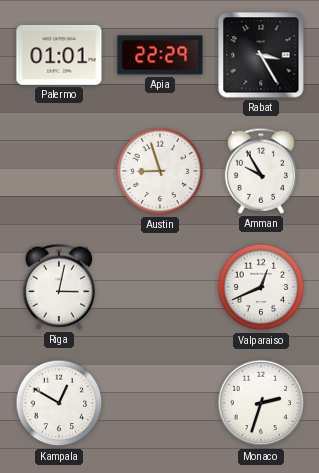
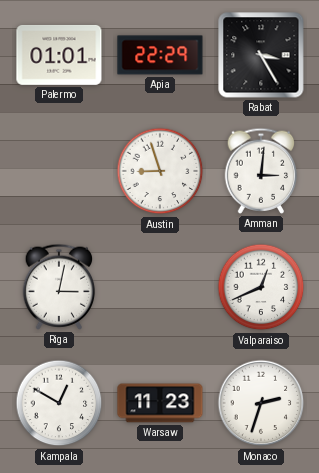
Amman: 9:55 -> 3:01 (261, 171)
Warsaw: none -> 11:23 (160, 403)
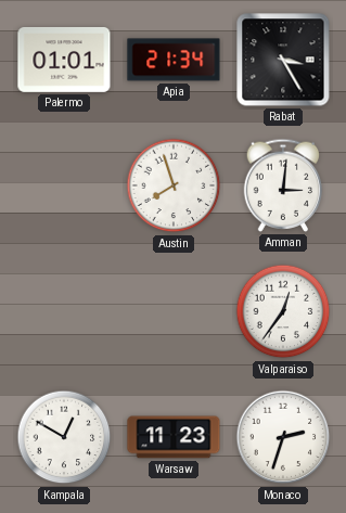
Apia: 22:29 -> 21:34 (174, 60)
Austin: 8:57 -> 7:57 (174, 185)
Riga: 3:02 -> none (59, 287)
Valparaiso: 12:41 -> 12:36 (283, 311)
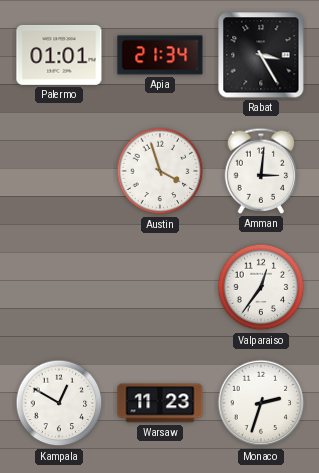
Austin: 7:57 -> 3:57 (160, 171)
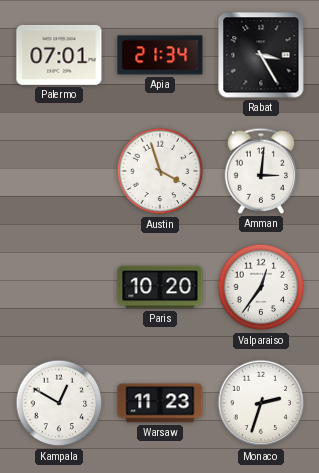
Palermo: 01:01 -> 07:01 (59, 55)
Paris: none -> 10:20 (160, 287)
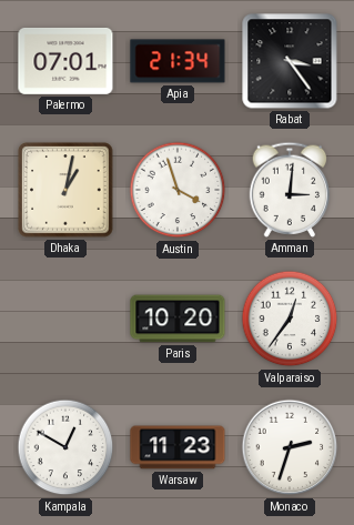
Rabat: 3:25 -> 3:24 (290, 61)
Dhaka: none -> 1:02 (65, 190)
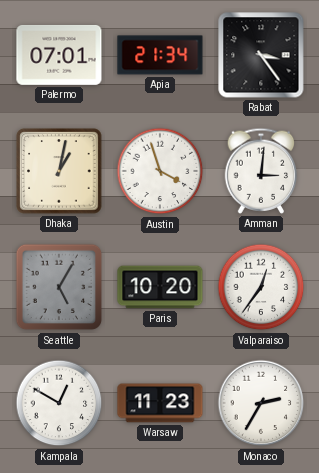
Seattle: none -> 5:05 (59, 287)
Monaco: 2:33 -> 2:35 (261, 403)
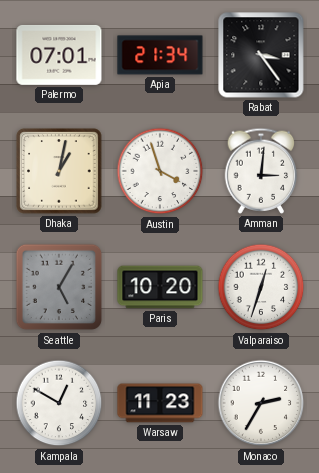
Valparaiso: 12:36 -> 12:33 (261, 287)
